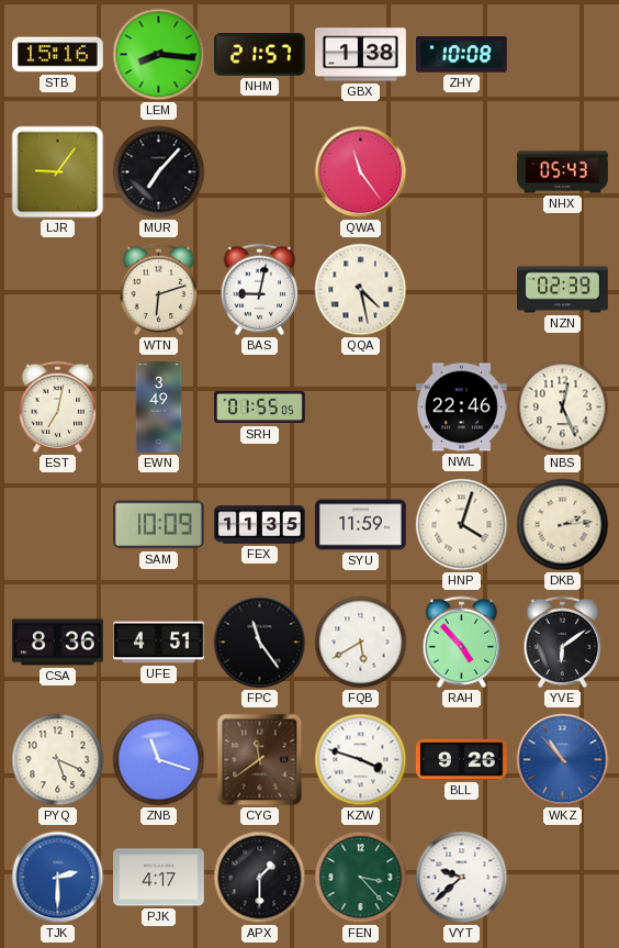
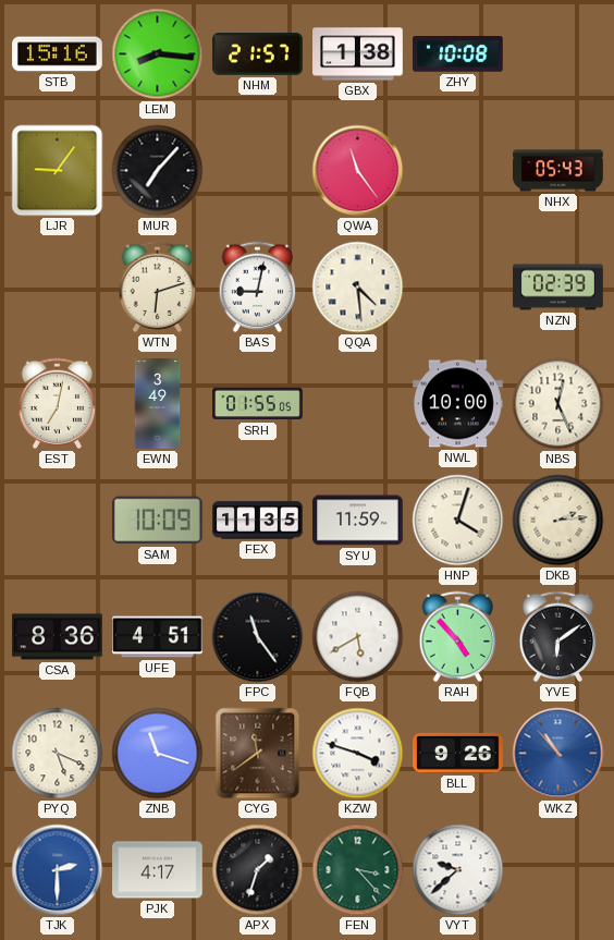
QQA: 4:28 -> 4:29 (358, 288)
NWL: 22:46 -> 10:00 (458, 404)
APX: 1:30 -> 1:33 (258, 870)
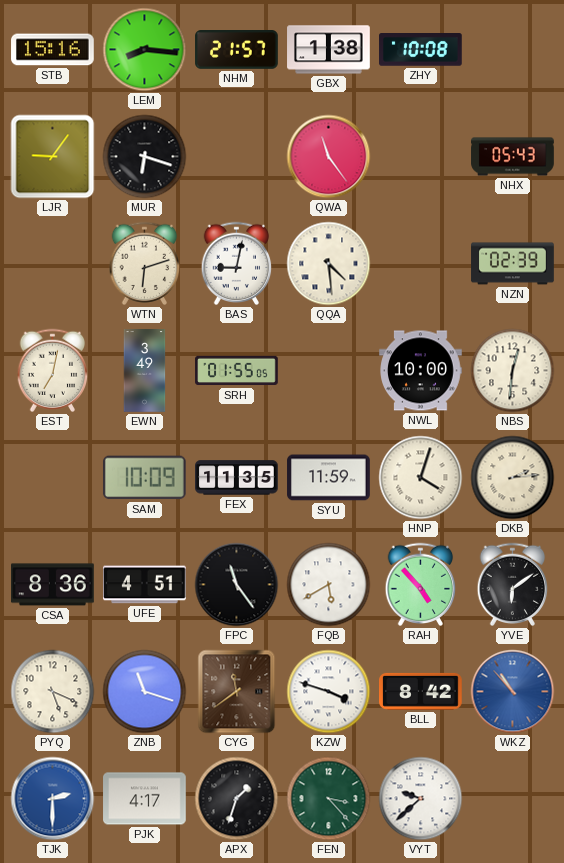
MUR: 7:07 -> 6:18 (145, 157)
NBS: 12:26 -> 12:31 (513, 371)
BLL: 9:26 -> 8:42 (421, 691)
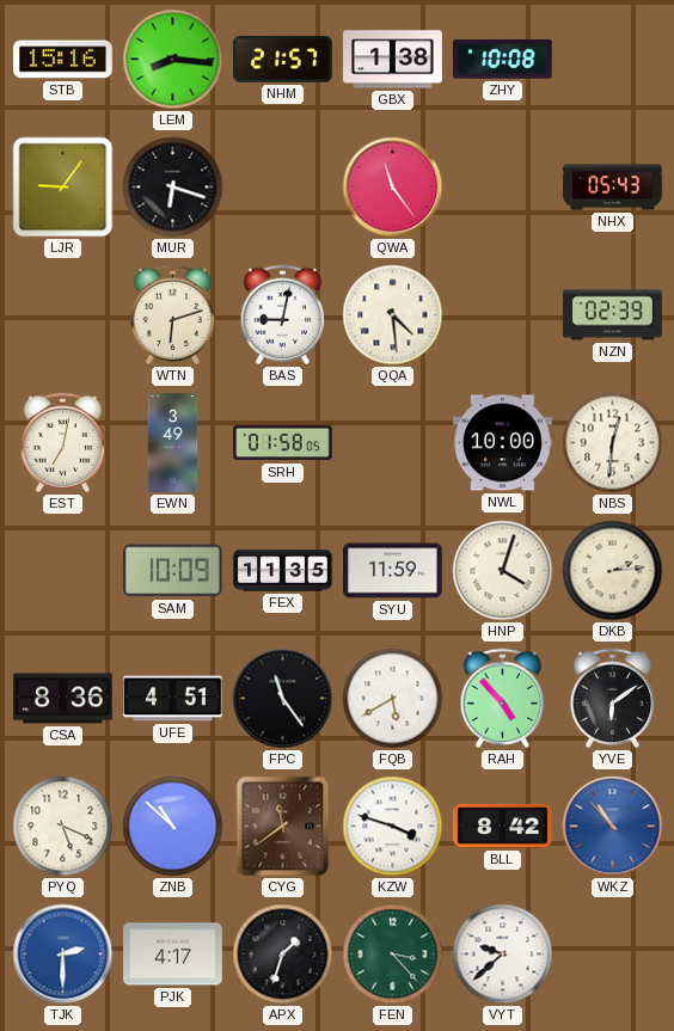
SRH: 01:55 -> 01:58 (283, 443)
ZNB: 11:18 -> 10:52 (173, 827)
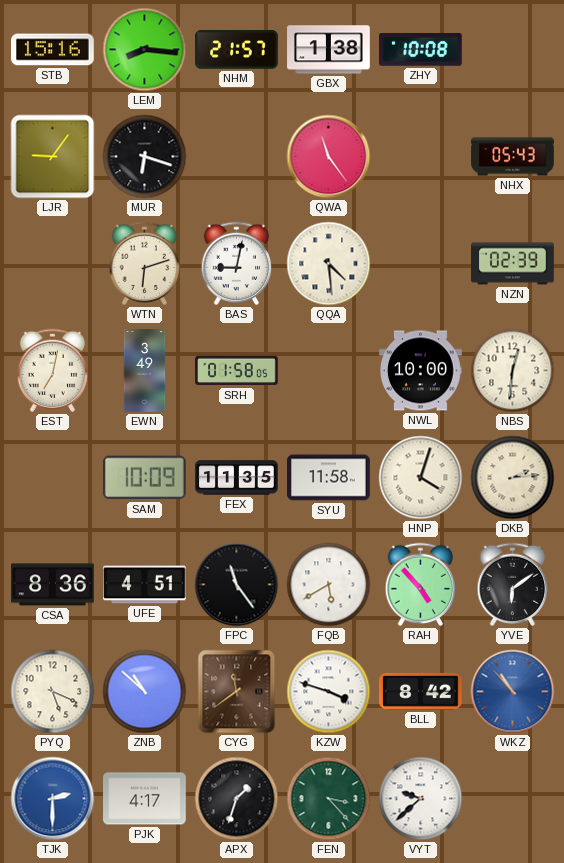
SYU: 11:59 -> 11:58 (329, 478)
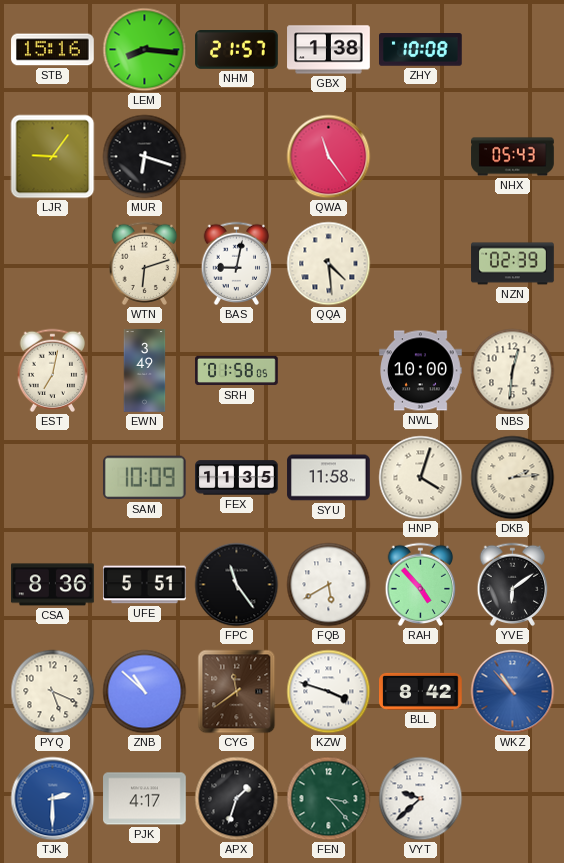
UFE: 4:51 -> 5:51 (145, 585)
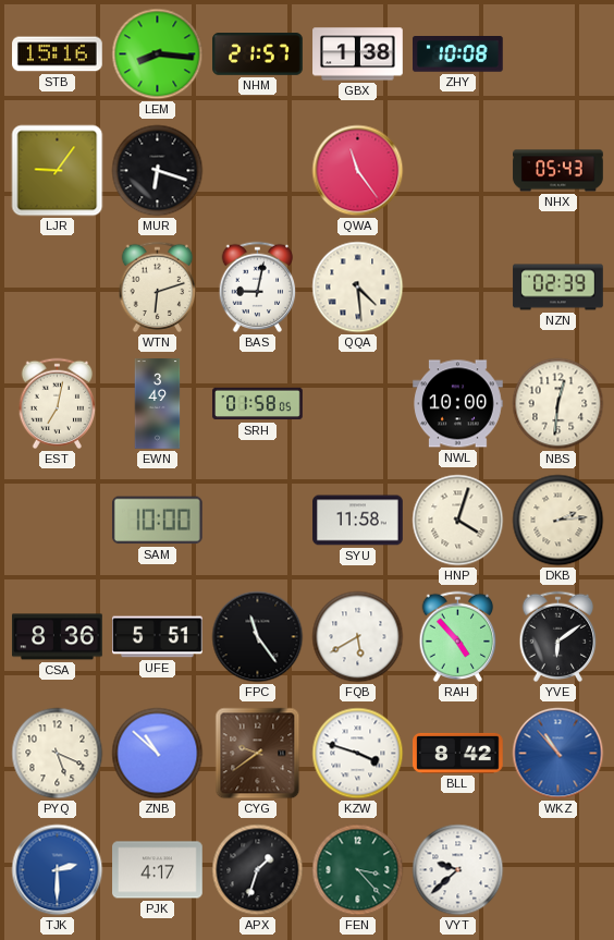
SAM: 10:09 -> 10:00 (157, 521)
FEX: 11:35 -> none (237, 478)
CYG: 11:39 -> 9:39 (258, 754)
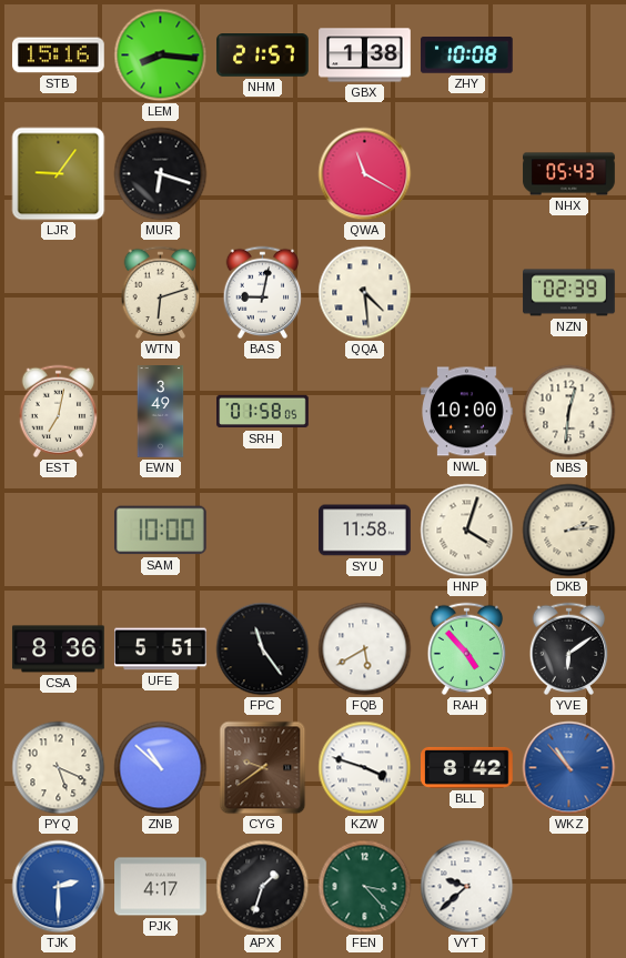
QWA: 11:24 -> 11:20 (365, 174)
